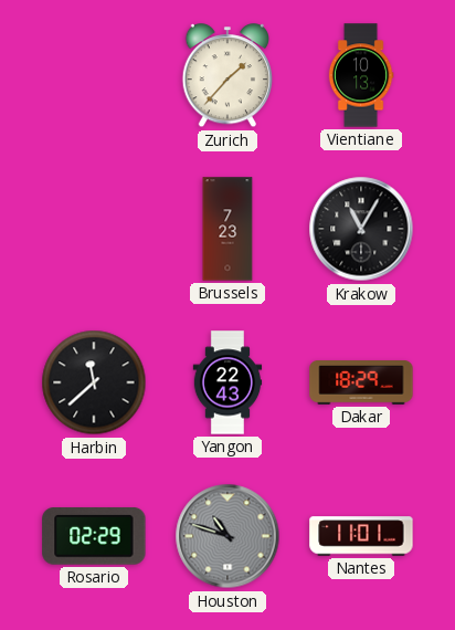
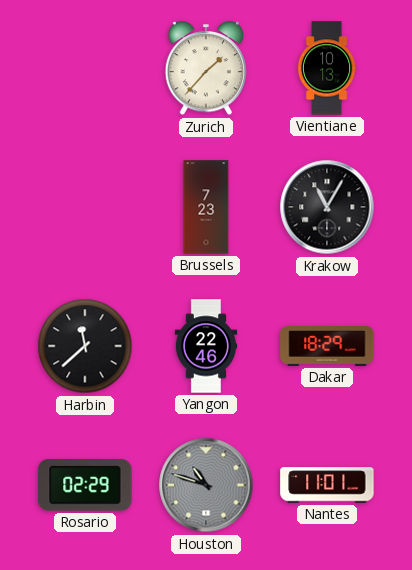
Yangon: 22:43 -> 22:46 (206, 346)
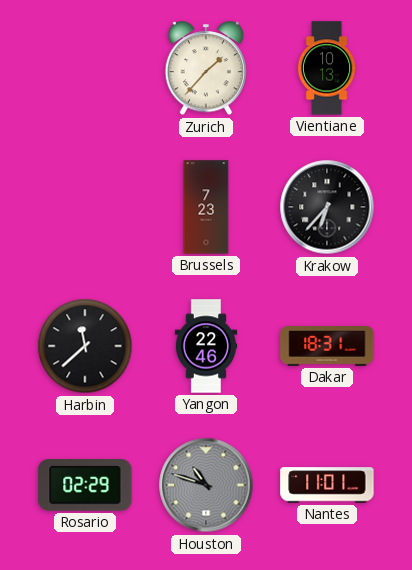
Krakow: 11:05 -> 6:37 (327, 207)
Dakar: 18:29 -> 18:31 (327, 347)
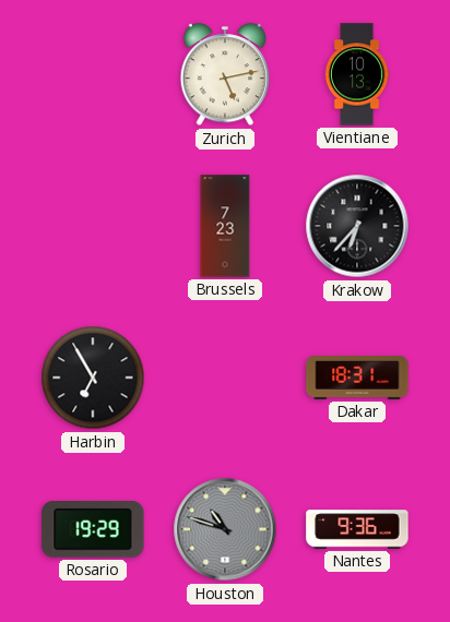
Zurich: 1:37 -> 5:13 (225, 75)
Harbin: 11:38 -> 6:55 (93, 378)
Yangon: 22:46 -> none (206, 346)
Rosario: 02:29 -> 19:29 (93, 530)
Nantes: 11:01 -> 9:36 (357, 529)
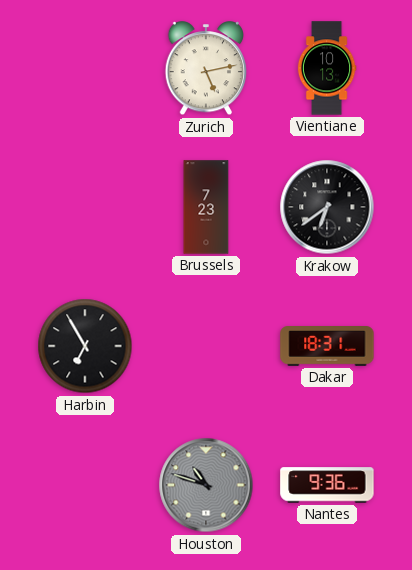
Krakow: 6:37 -> 6:39 (327, 207)
Rosario: 19:29 -> none (93, 530)
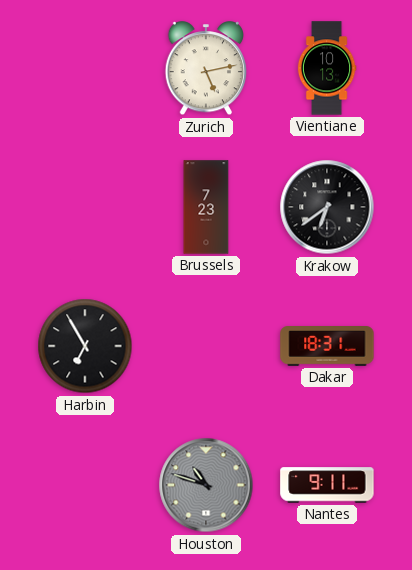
Nantes: 9:36 -> 9:11 (327, 485)
